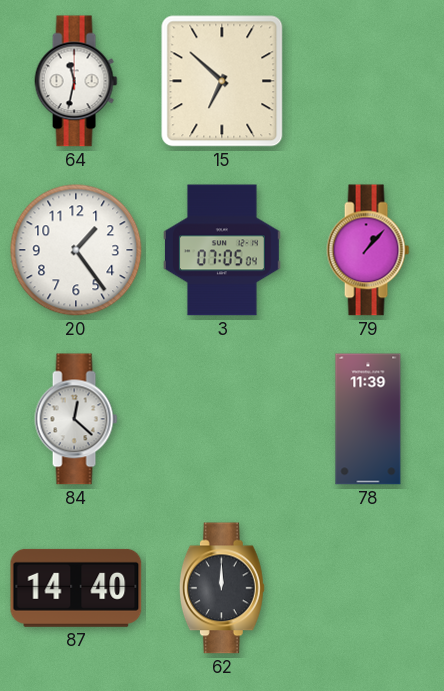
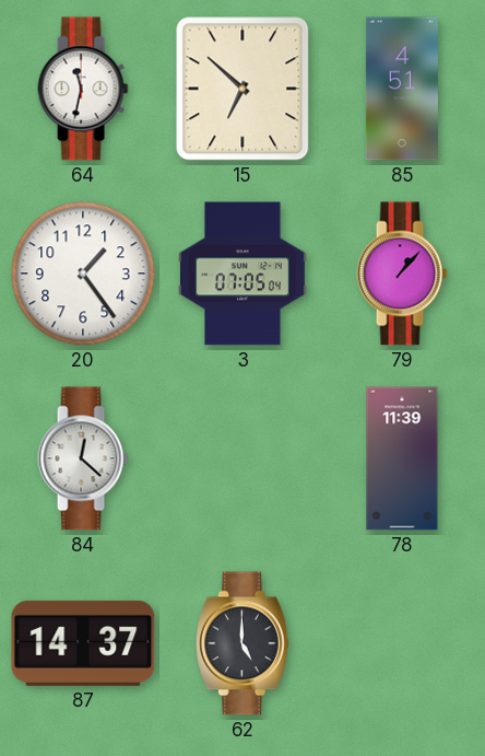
85: none -> 4:51 (402, 89)
87: 14:40 -> 14:37 (83, 643)
62: 12:00 -> 5:00 (242, 643)
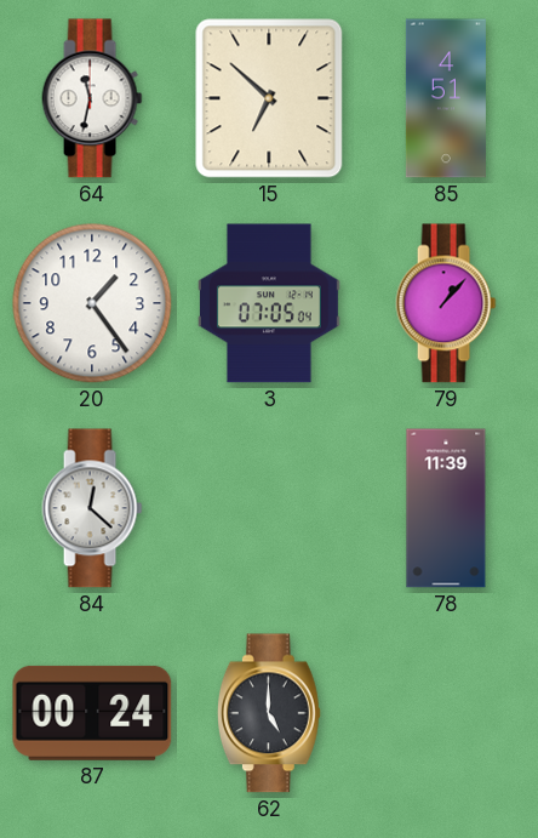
87: 14:37 -> 00:24 (92, 713)
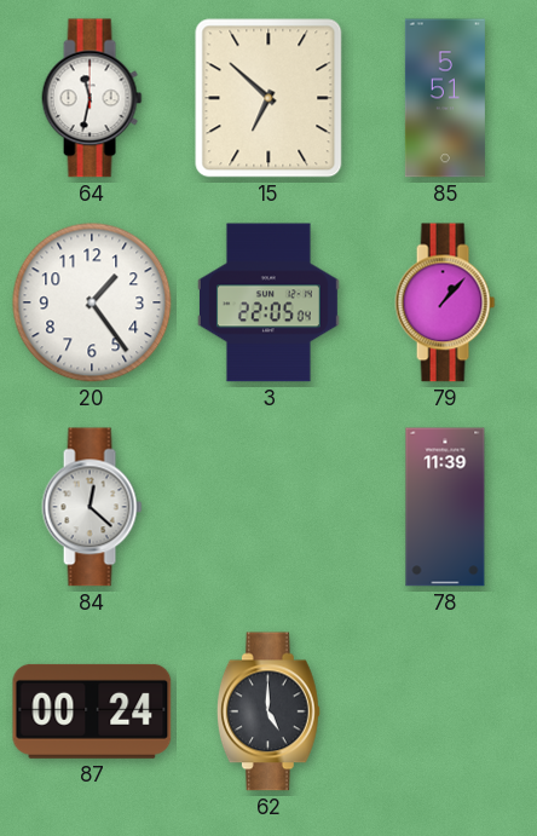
85: 4:51 -> 5:51 (445, 98)
3: 07:05 -> 22:05 (268, 302)
